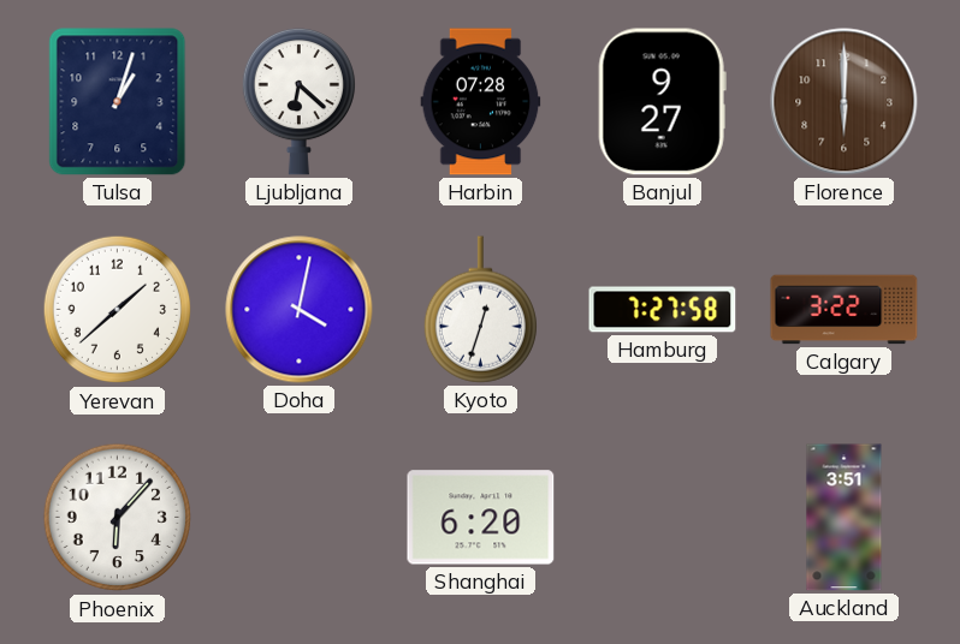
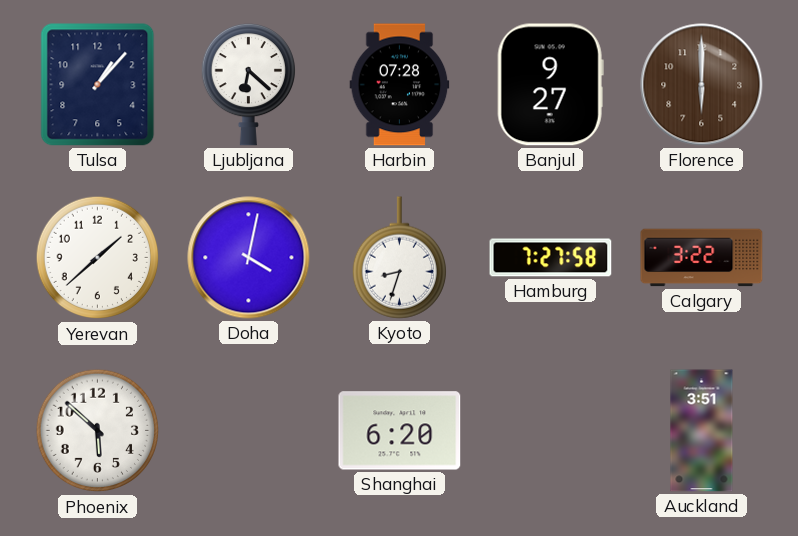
Tulsa: 1:03 -> 1:07 (98, 85)
Kyoto: 12:33 -> 8:33 (399, 258)
Phoenix: 6:07 -> 5:52 (98, 431)
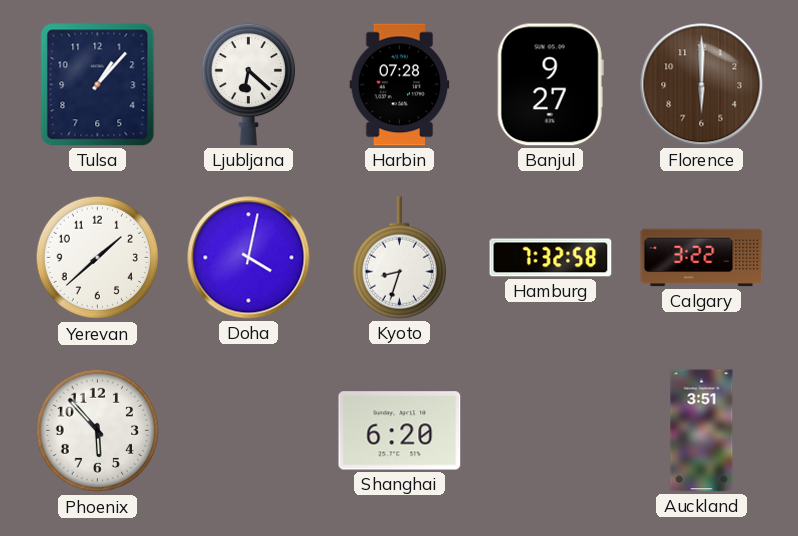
Hamburg: 7:27 -> 7:32 (551, 258)
Phoenix: 5:52 -> 5:53 (98, 431)
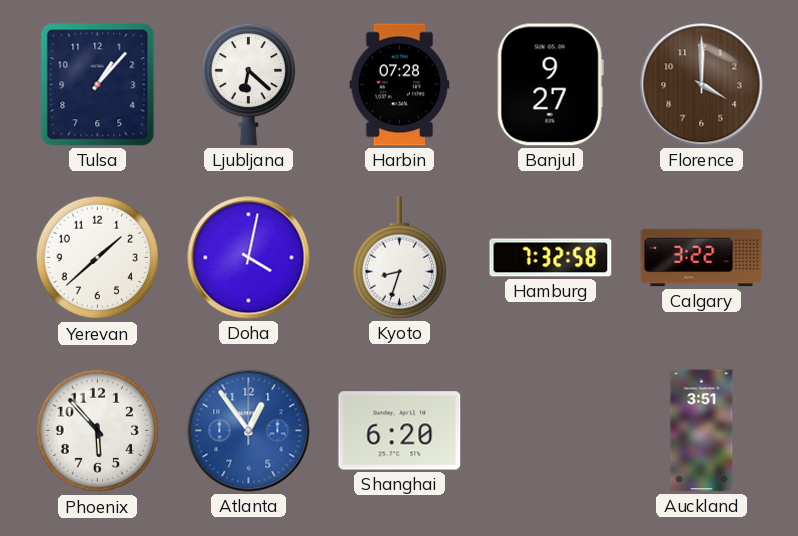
Florence: 6:00 -> 4:00 (702, 85)
Atlanta: none -> 12:54 (249, 431)
